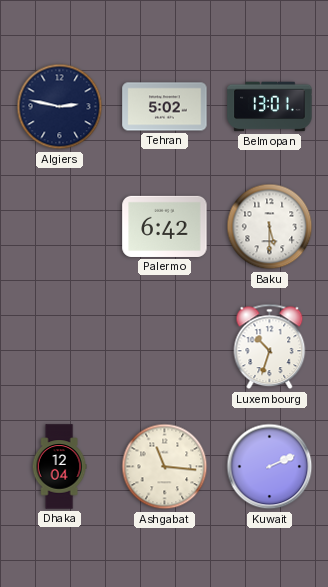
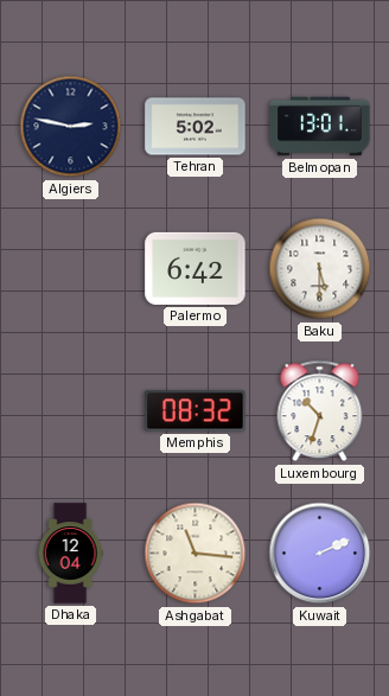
Memphis: none -> 08:32 (196, 411)
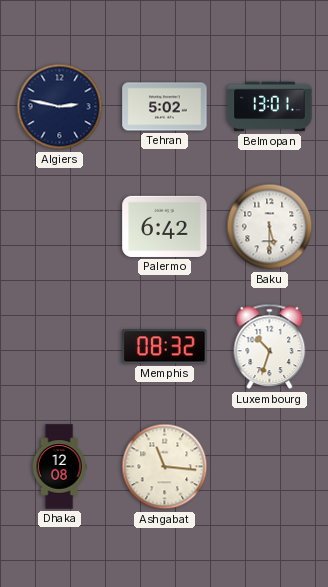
Dhaka: 12:04 -> 12:08 (59, 467)
Kuwait: 2:11 -> none (320, 554)
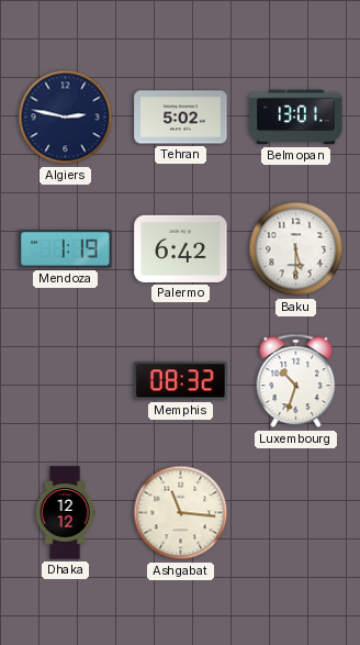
Mendoza: none -> 1:19 (66, 249)
Dhaka: 12:08 -> 12:12 (65, 513)
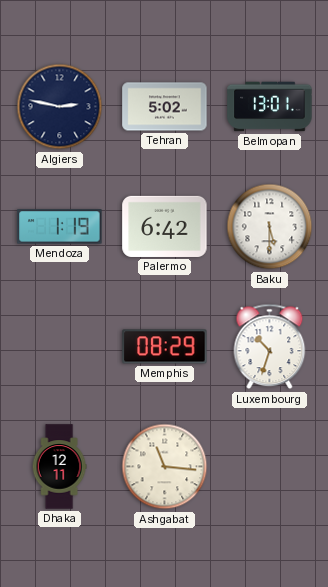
Memphis: 08:32 -> 08:29 (165, 347)
Dhaka: 12:12 -> 12:11 (59, 467)
